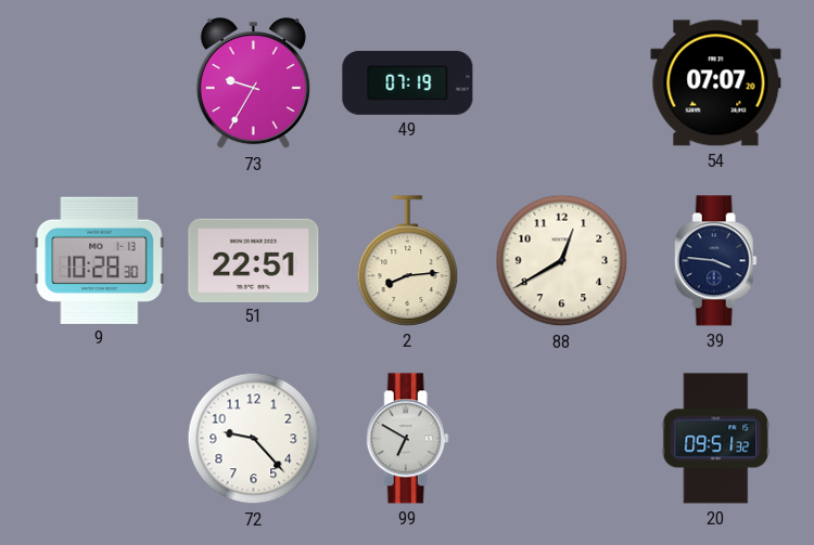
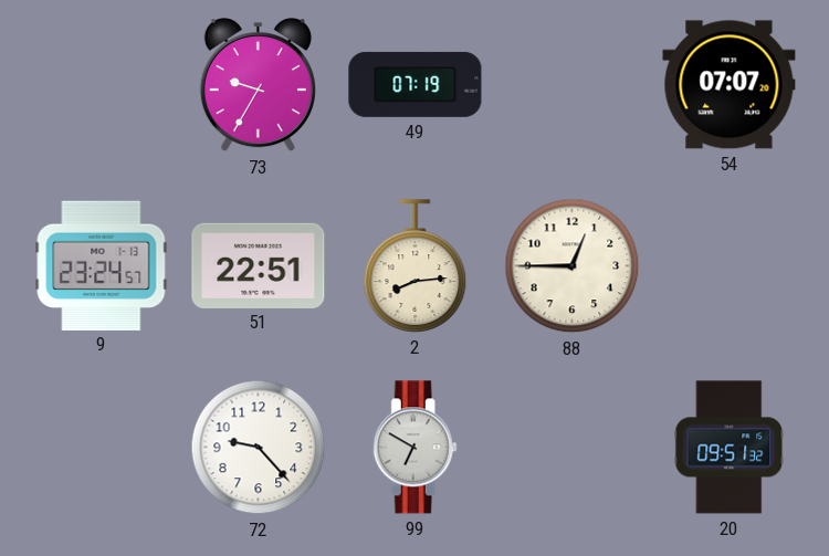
9: 10:28 -> 23:24 (102, 265)
88: 12:40 -> 12:45 (573, 266)
39: 3:46 -> none (715, 261)
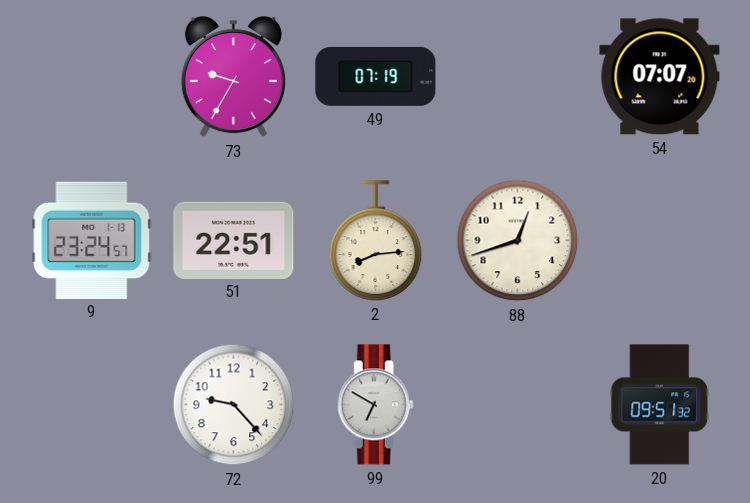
88: 12:45 -> 12:42 (518, 241)
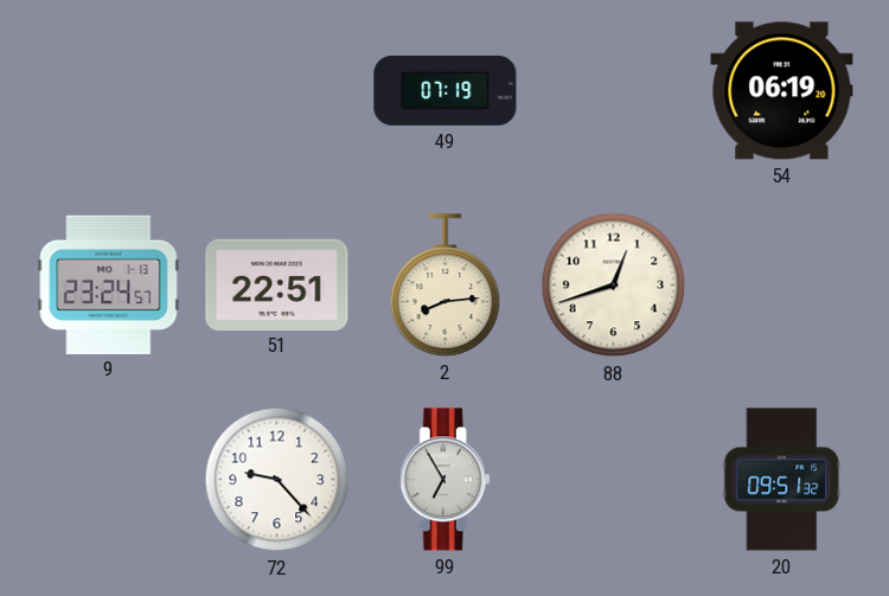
73: 9:35 -> none (233, 78)
54: 07:07 -> 06:19 (782, 91)
99: 6:50 -> 6:55 (444, 480)
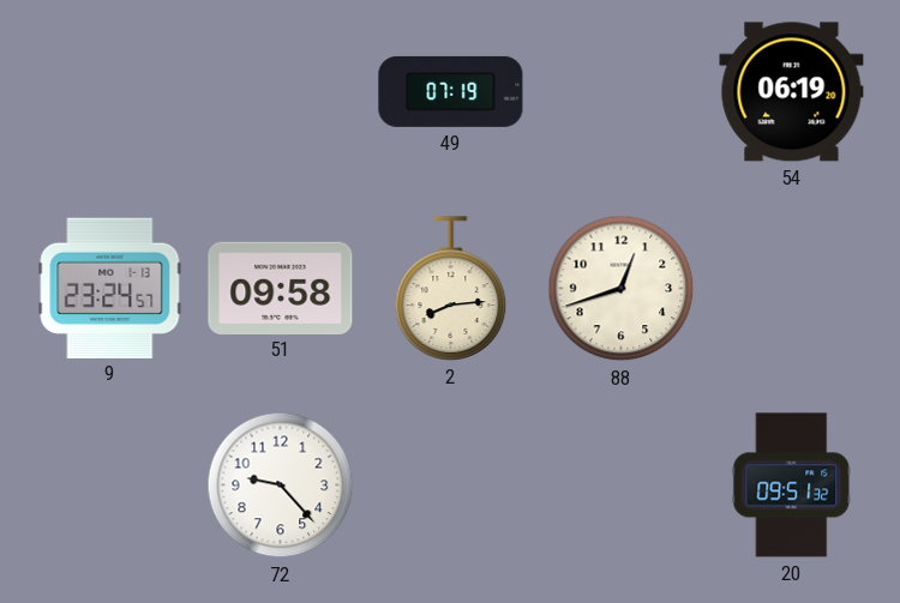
51: 22:51 -> 09:58 (281, 288)
99: 6:55 -> none (444, 480)
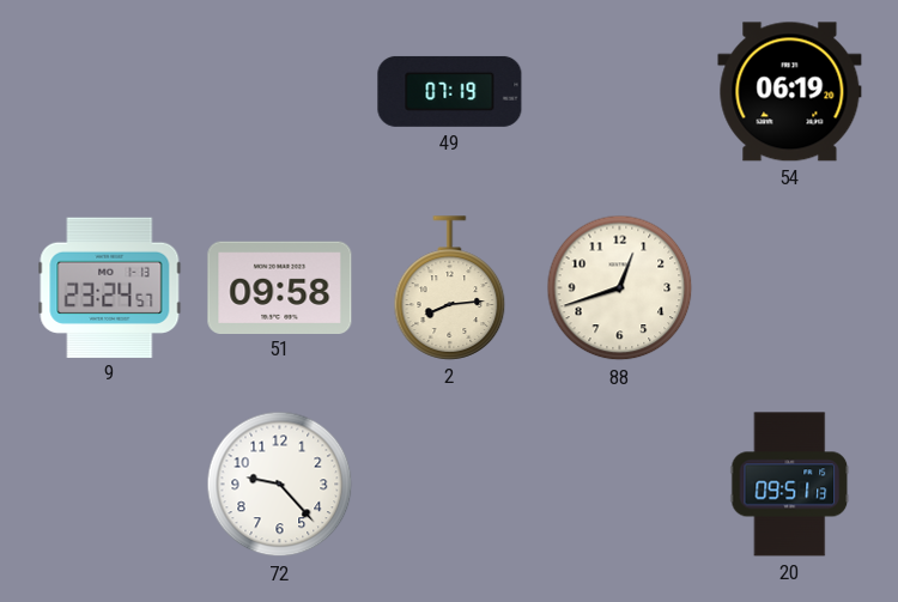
20: 09:51:32 -> 09:51:13 (790, 485)
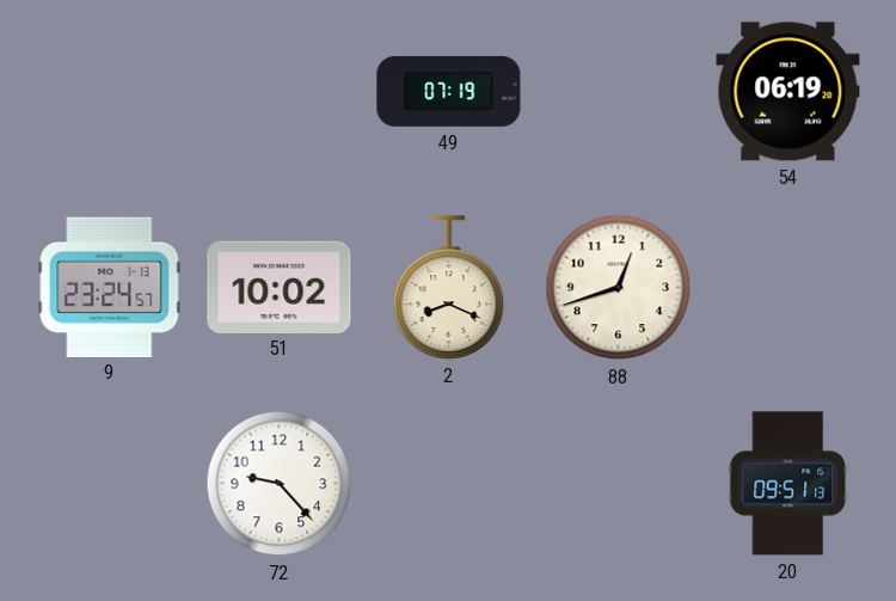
51: 09:58 -> 10:02 (280, 287)
2: 8:14 -> 8:19 (449, 288)
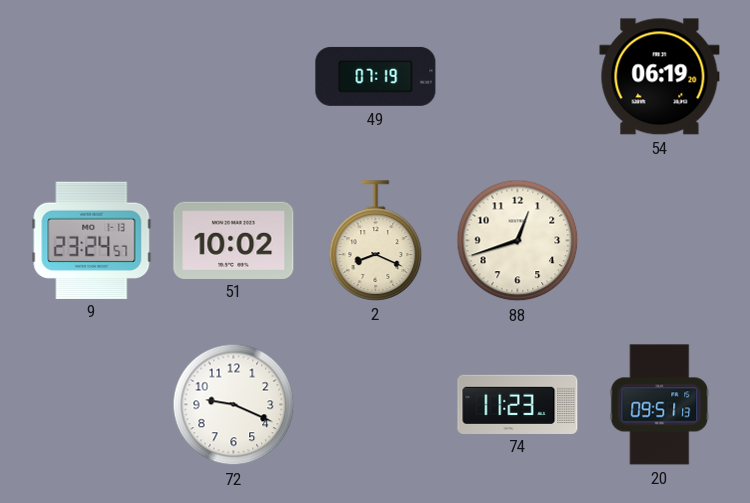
72: 9:23 -> 9:19 (234, 405)
74: none -> 11:23 (518, 404)
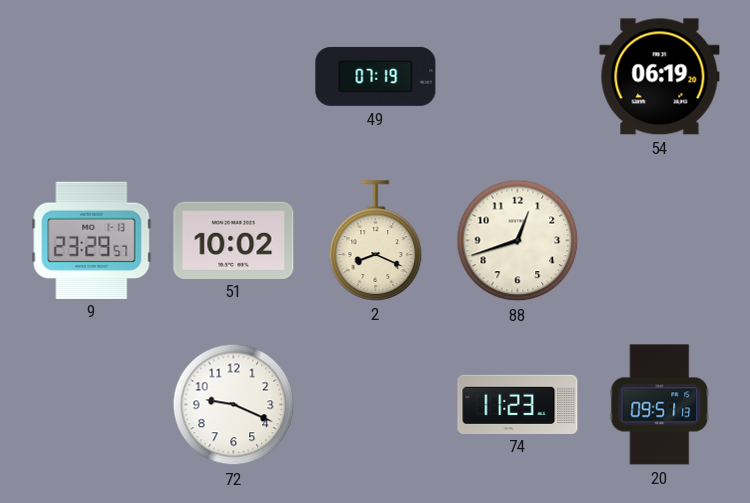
9: 23:24 -> 23:29 (92, 240)
